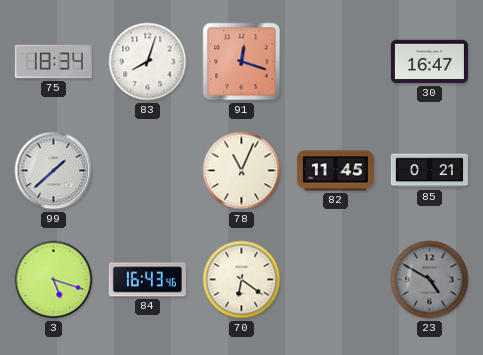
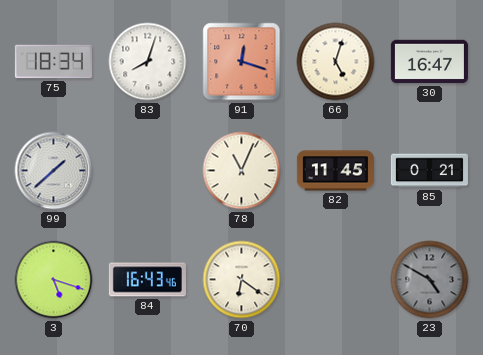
66: none -> 5:03 (336, 62)
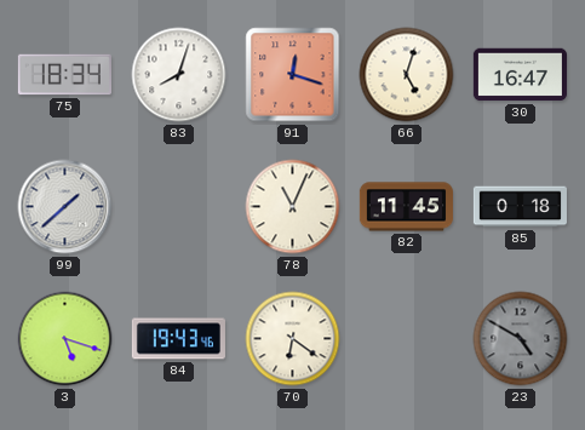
85: 0:21 -> 0:18 (520, 207)
84: 16:43 -> 19:43 (178, 339)
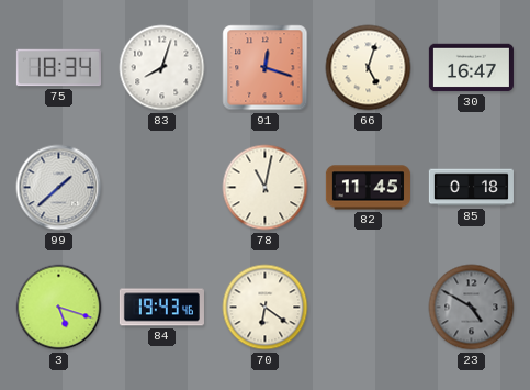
78: 11:04 -> 11:02 (266, 188)
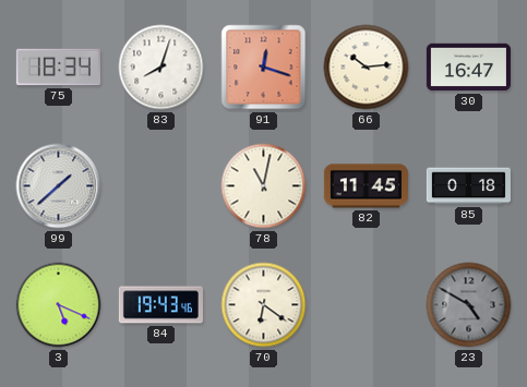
66: 5:03 -> 10:14 (367, 68)
3: 5:18 -> 5:19 (59, 305)
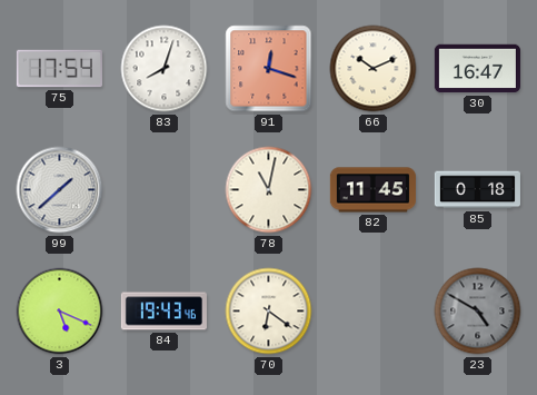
75: 18:34 -> 17:54 (59, 69)
66: 10:14 -> 10:11 (374, 69)
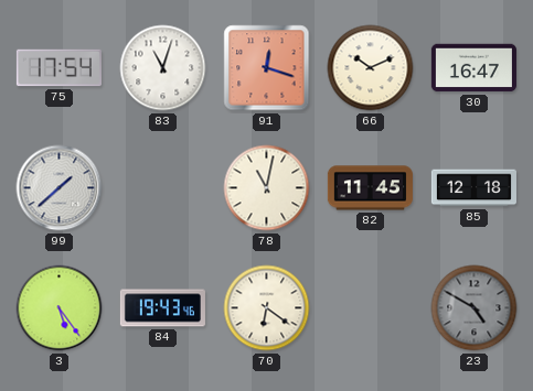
83: 8:03 -> 11:03 (163, 68)
85: 0:18 -> 12:18 (473, 188)
3: 5:19 -> 5:24 (60, 308)
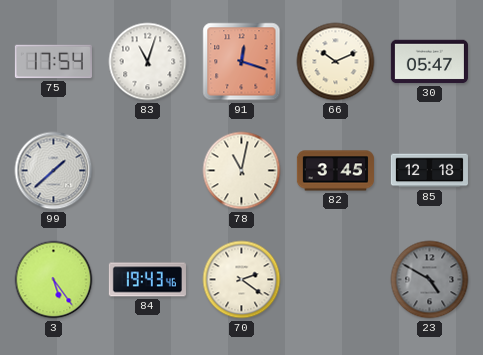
30: 16:47 -> 05:47 (429, 62)
82: 11:45 -> 3:45 (335, 171)
70: 6:21 -> 2:21 (242, 280)
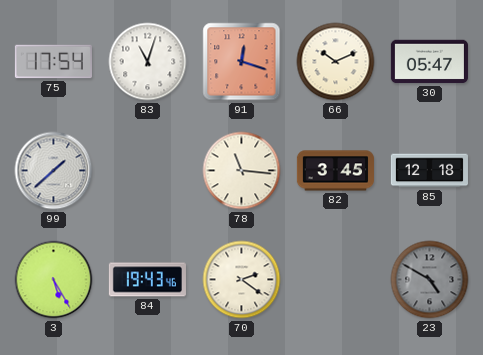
78: 11:02 -> 11:16 (242, 171)
3: 5:24 -> 5:25 (54, 280)
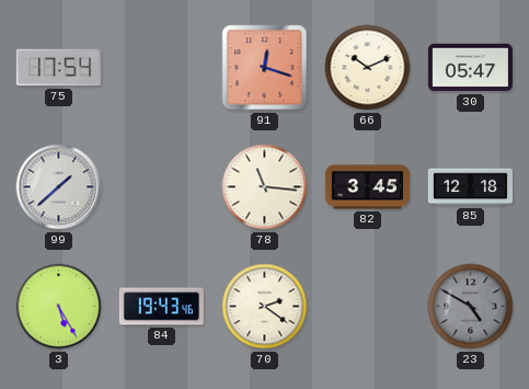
83: 11:03 -> none (148, 62)
